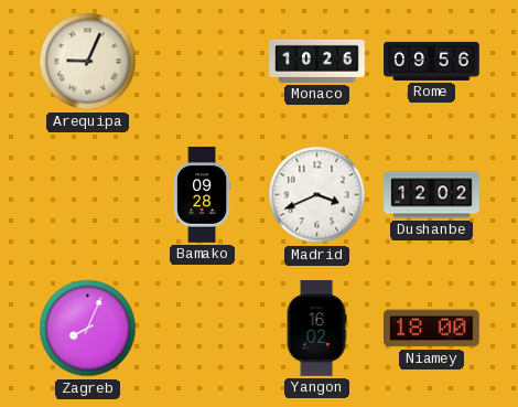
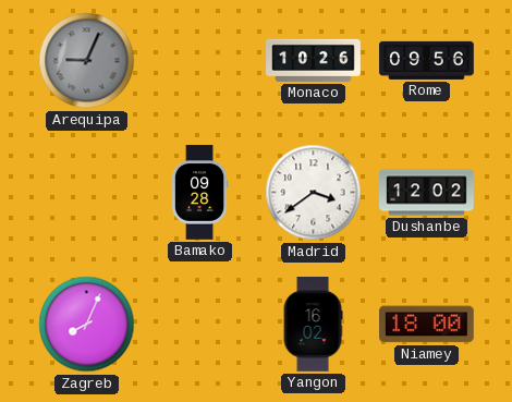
Arequipa dial: cream -> grey (87, 61)
Madrid: 3:41 -> 3:39 (314, 193)
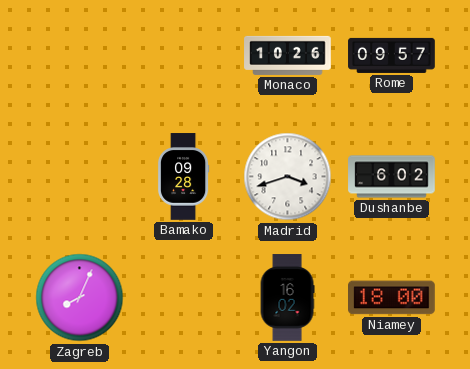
Arequipa: 9:04 -> none (87, 61)
Rome: 09:56 -> 09:57 (392, 55)
Madrid: 3:39 -> 3:42 (288, 177)
Dushanbe: 12:02 -> 6:02 (392, 177)
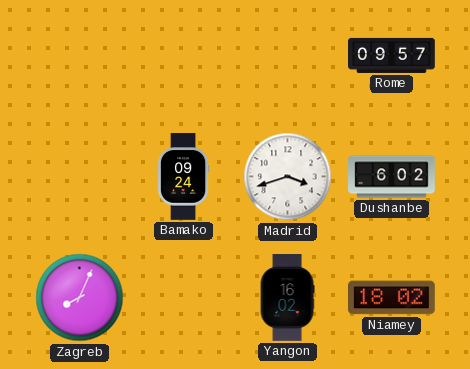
Monaco: 10:26 -> none (288, 55)
Bamako: 09:28 -> 09:24 (183, 177)
Niamey: 18:00 -> 18:02 (392, 298)
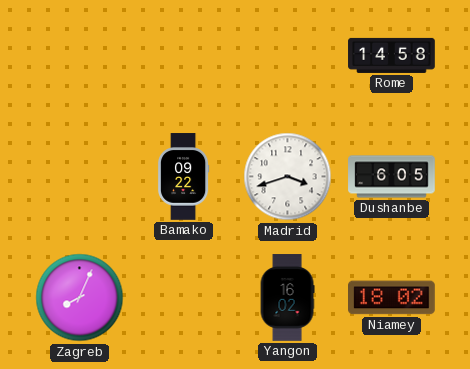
Rome: 09:57 -> 14:58 (392, 55)
Bamako: 09:24 -> 09:22 (183, 177)
Dushanbe: 6:02 -> 6:05 (392, 177)
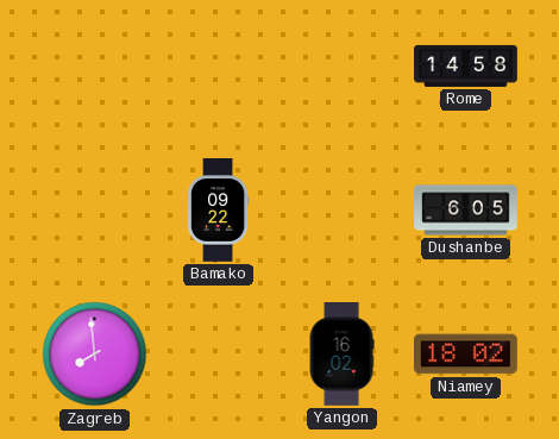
Madrid: 3:42 -> none (288, 177)
Zagreb: 8:04 -> 7:59 (95, 355)
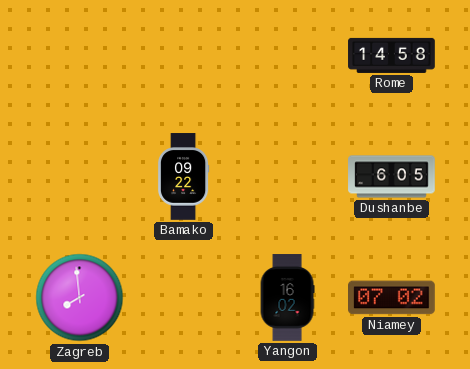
Niamey: 18:02 -> 07:02 (392, 298)
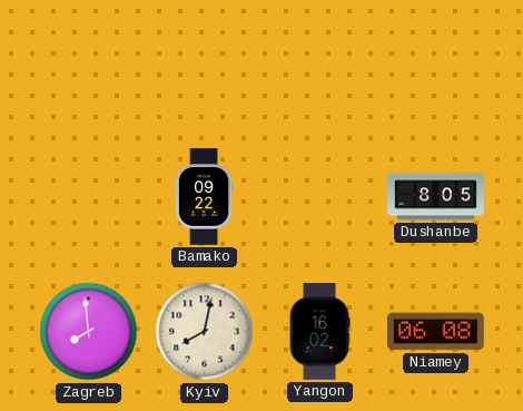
Rome: 14:58 -> none (392, 55)
Dushanbe: 6:05 -> 8:05 (436, 197)
Kyiv: none -> 8:02 (205, 332)
Niamey: 07:02 -> 06:08 (436, 332)
